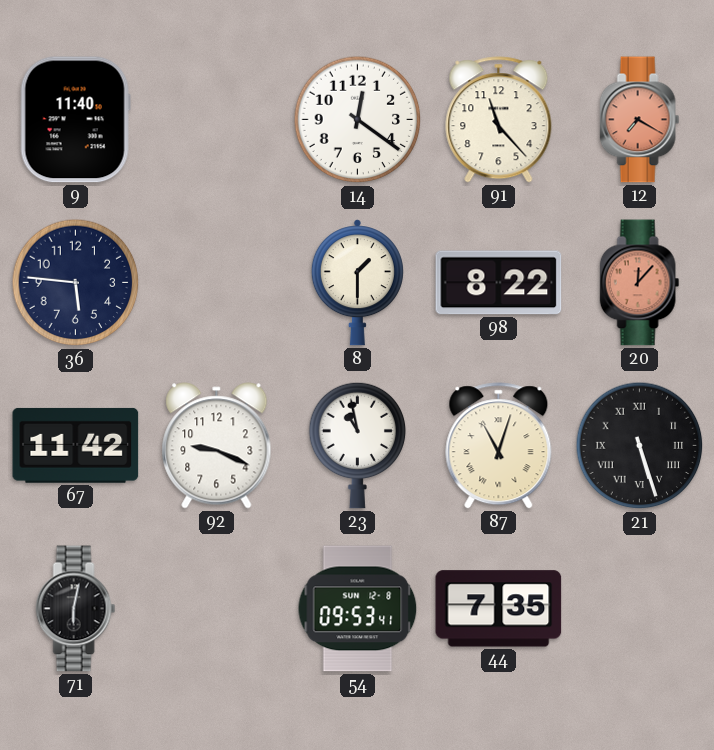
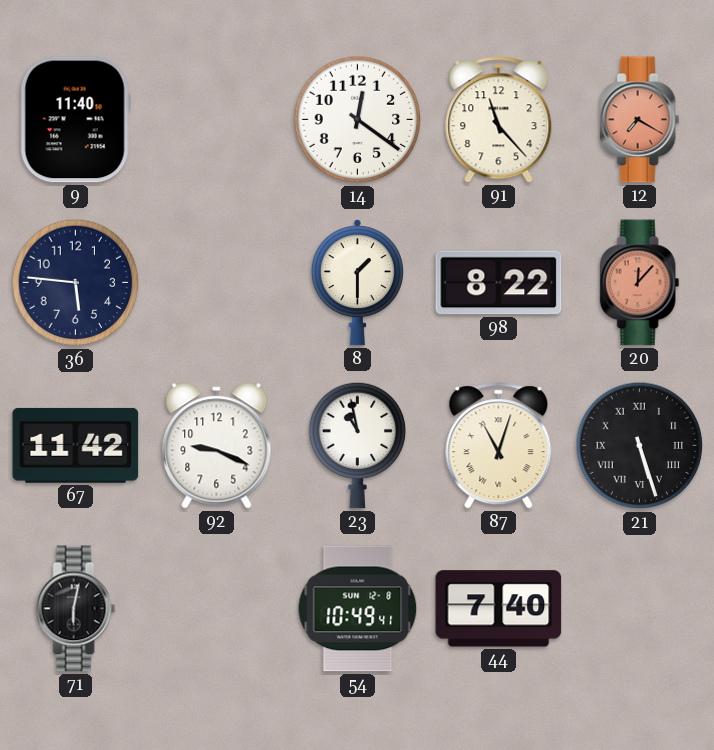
54: 09:53 -> 10:49 (358, 609)
44: 7:35 -> 7:40 (499, 609)
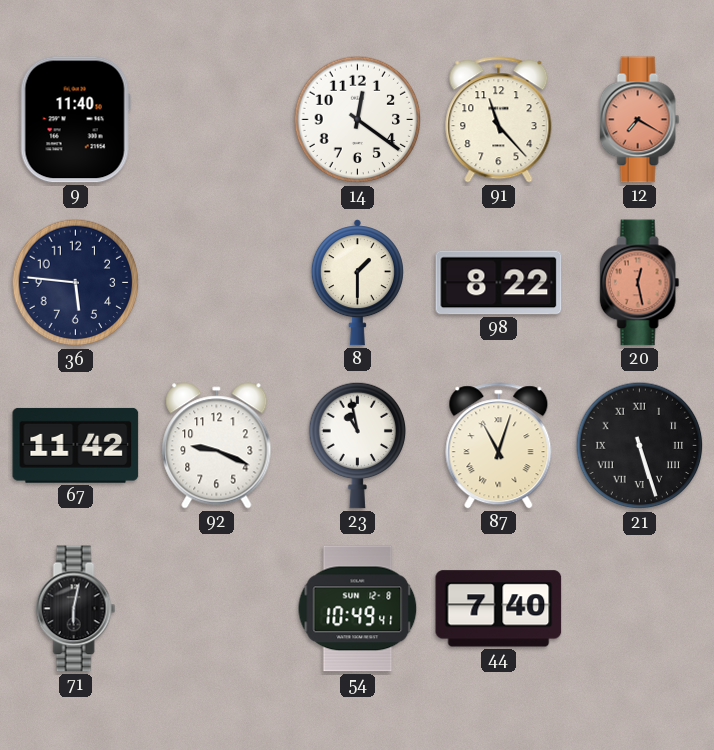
20: 12:07 -> 12:28 (640, 283)
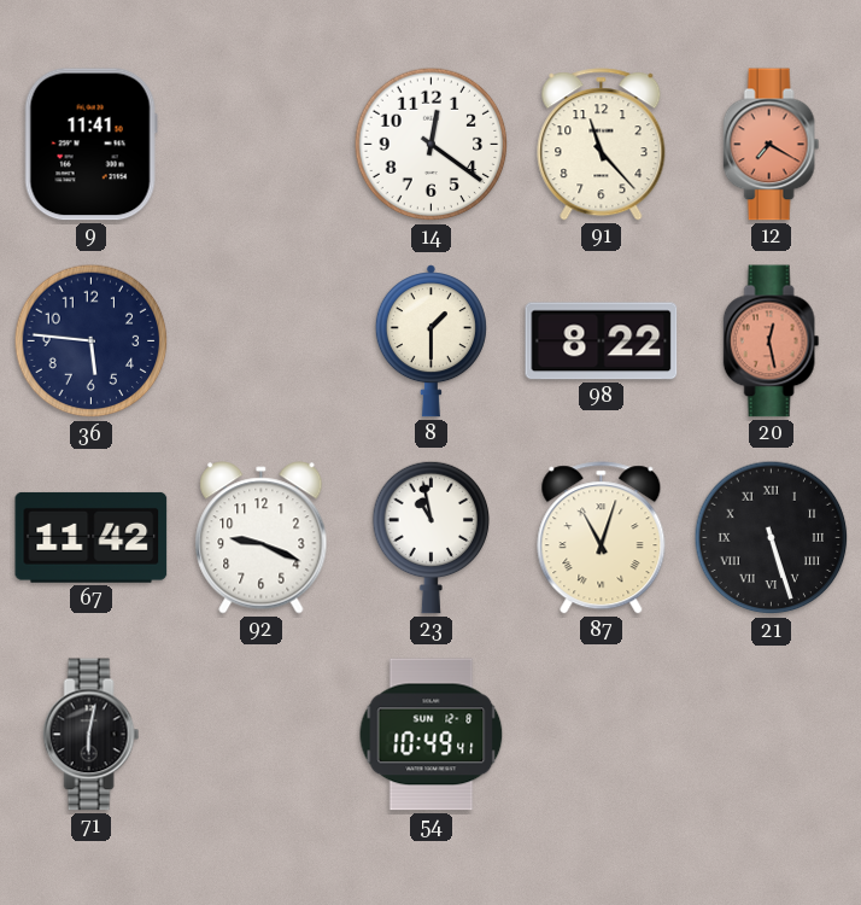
9: 11:40 -> 11:41 (90, 145)
44: 7:40 -> none (499, 609)
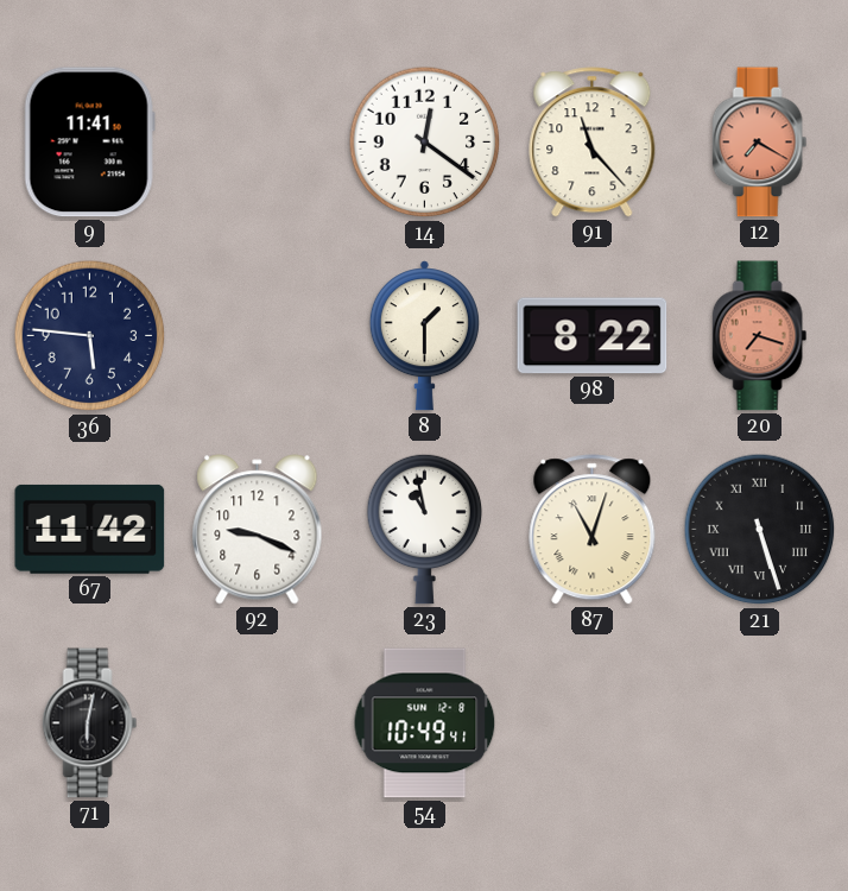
20: 12:28 -> 7:18 (760, 336)
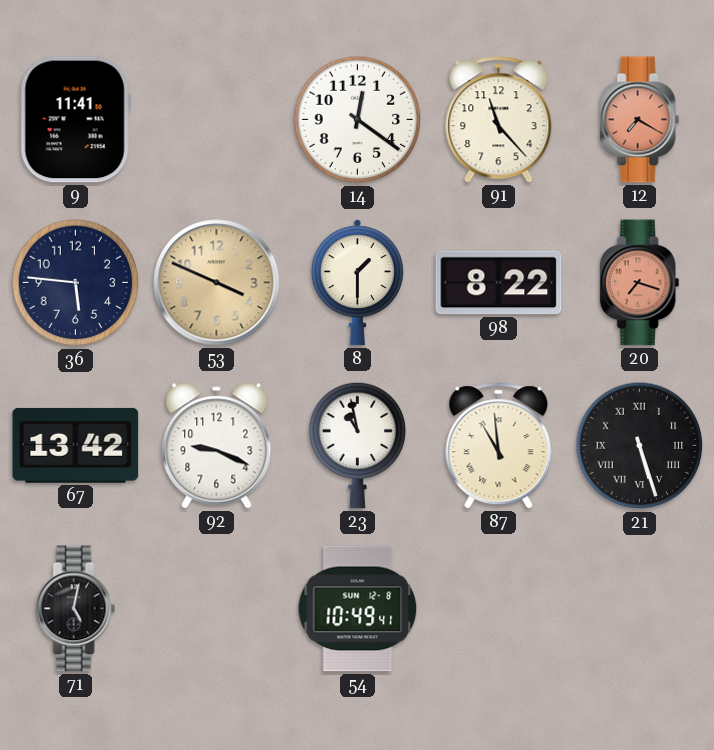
53: none -> 3:49 (217, 283)
67: 11:42 -> 13:42 (76, 445)
87: 11:03 -> 10:59 (499, 446)
71: 6:02 -> 5:02 (76, 609)
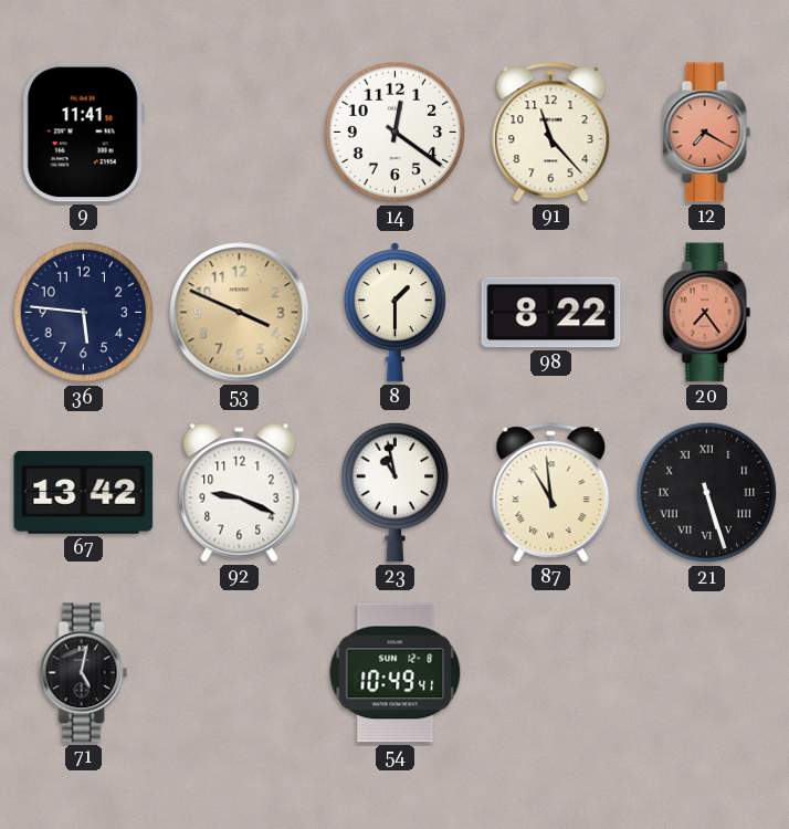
20: 7:18 -> 7:24 (707, 313)
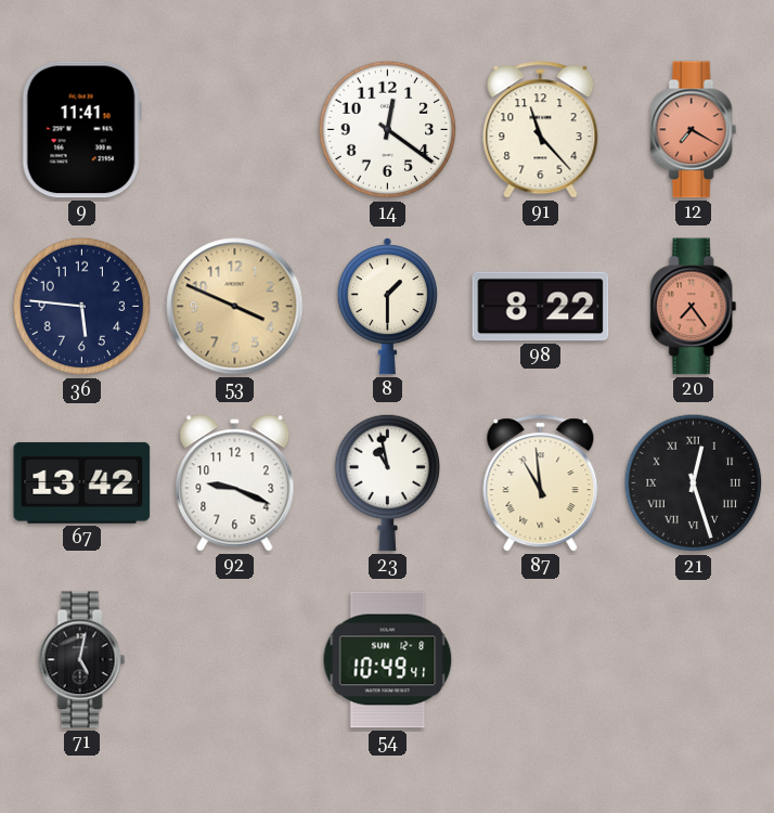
21: 5:27 -> 12:27 (694, 483)
